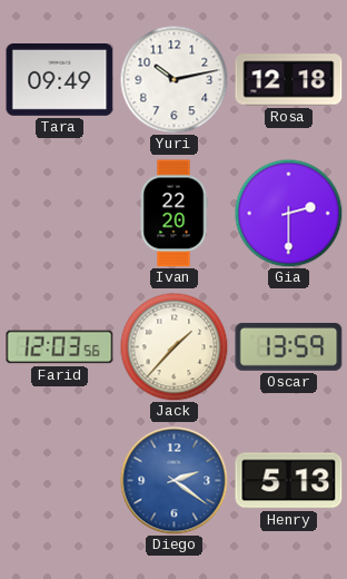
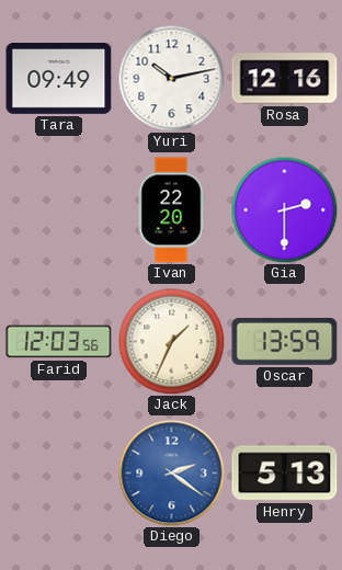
Rosa: 12:18 -> 12:16 (285, 79)
Jack: 1:37 -> 1:34 (171, 341)
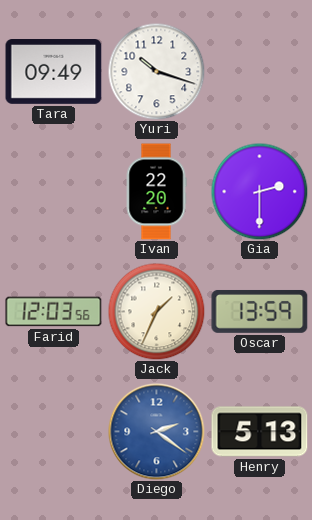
Yuri: 10:13 -> 10:18 (156, 71)
Rosa: 12:16 -> none (285, 79)
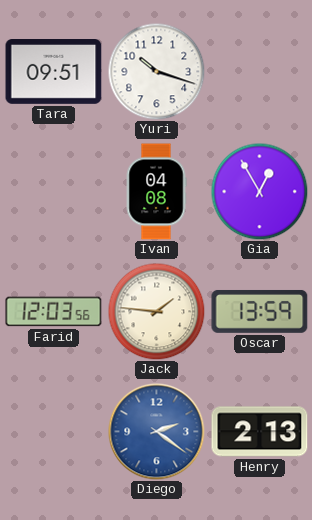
Tara: 09:49 -> 09:51 (54, 72)
Ivan: 22:20 -> 04:08 (156, 192)
Gia: 2:30 -> 12:55 (259, 191)
Jack: 1:34 -> 1:46 (156, 311)
Henry: 5:13 -> 2:13 (260, 432)
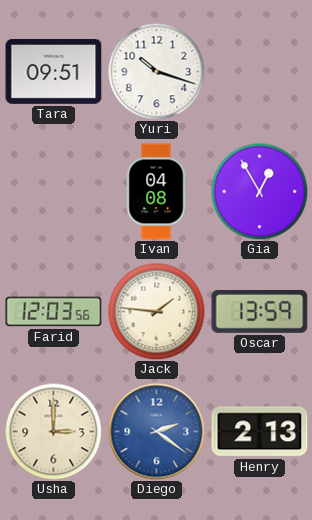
Usha: none -> 3:00 (53, 431)
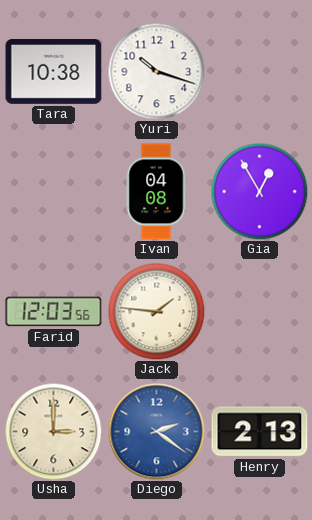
Tara: 09:51 -> 10:38 (54, 72)
Oscar: 13:59 -> none (260, 312)
